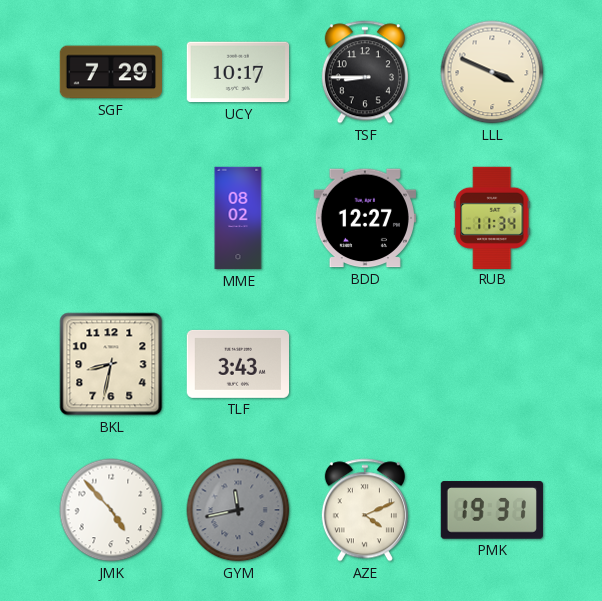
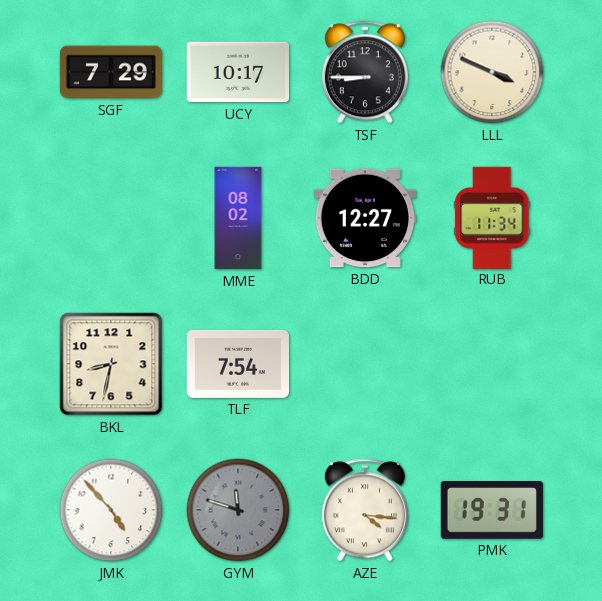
TLF: 3:43 -> 7:54 (237, 364)
GYM: 11:43 -> 11:48 (238, 510)
AZE: 4:11 -> 4:16 (365, 510)
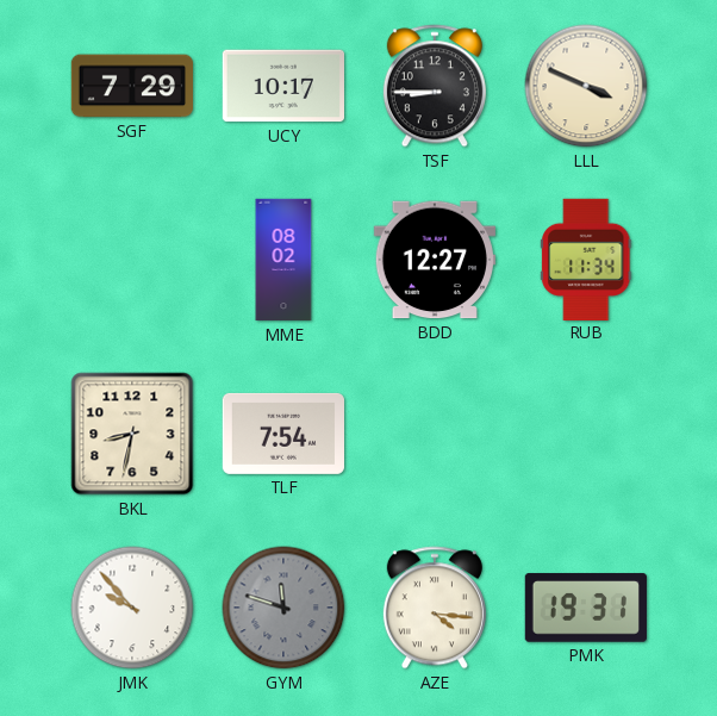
JMK: 4:53 -> 9:53 (132, 608)
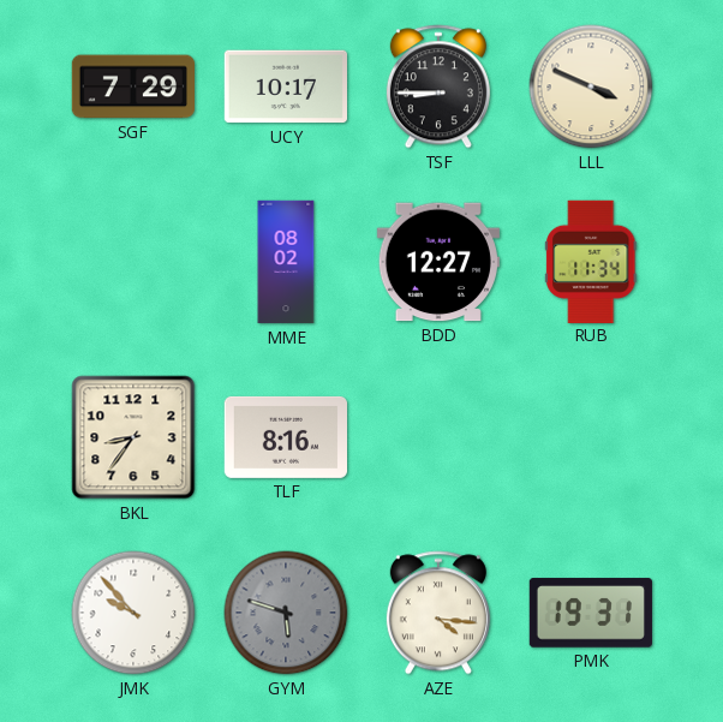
BKL: 8:32 -> 8:36 (133, 437)
TLF: 7:54 -> 8:16 (285, 437)
GYM: 11:48 -> 5:48 (286, 613)
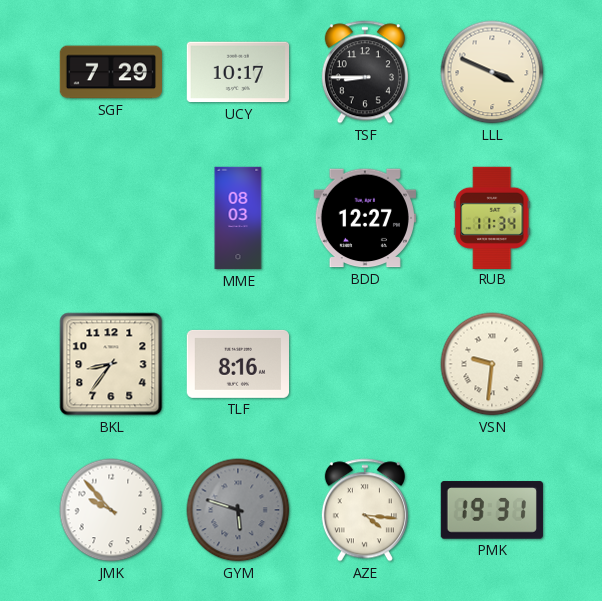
MME: 08:02 -> 08:03 (238, 218)
VSN: none -> 9:31 (492, 364)
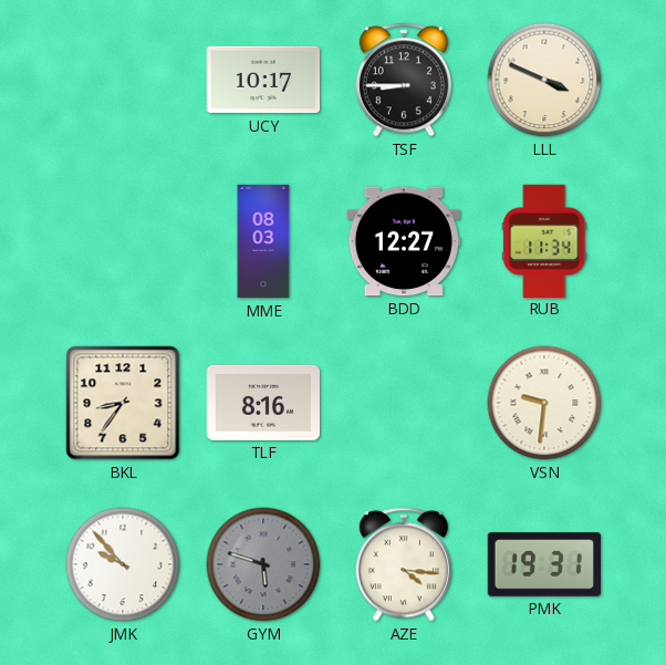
SGF: 7:29 -> none (110, 72)
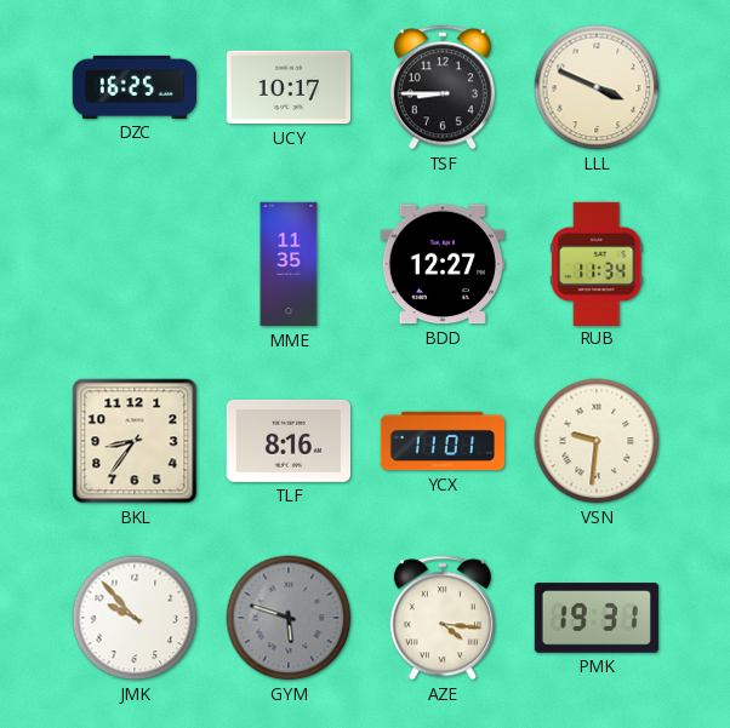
DZC: none -> 16:25 (133, 87)
MME: 08:03 -> 11:35 (289, 264)
YCX: none -> 11:01 (443, 441)
